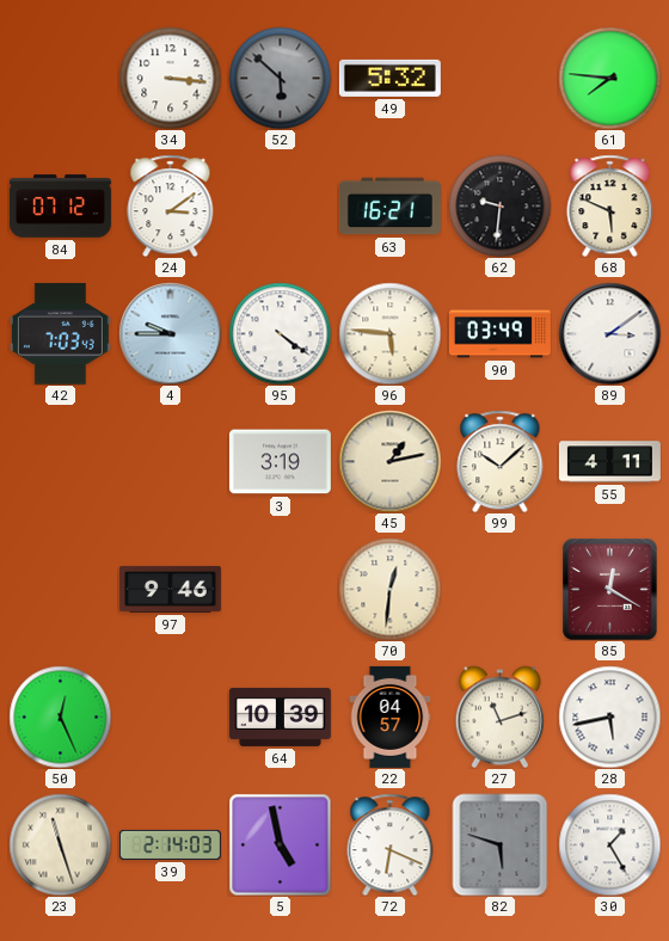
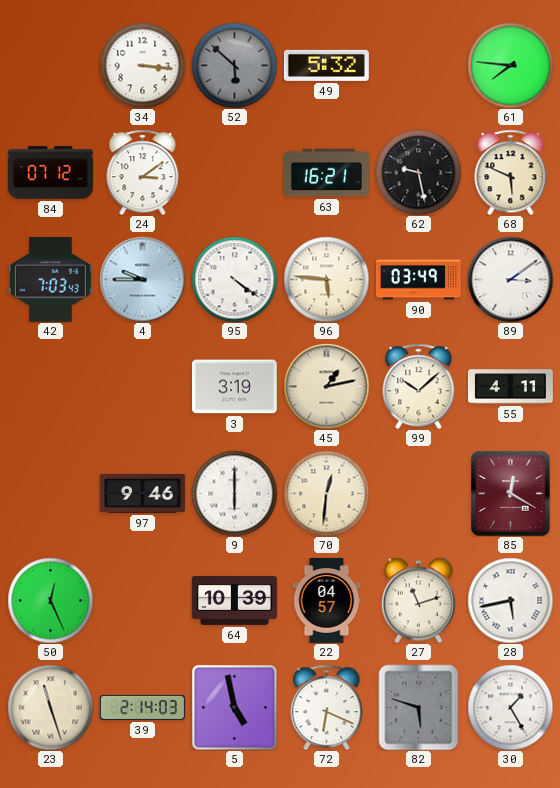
62: 9:31 -> 9:28 (418, 172)
9: none -> 6:00 (234, 493)
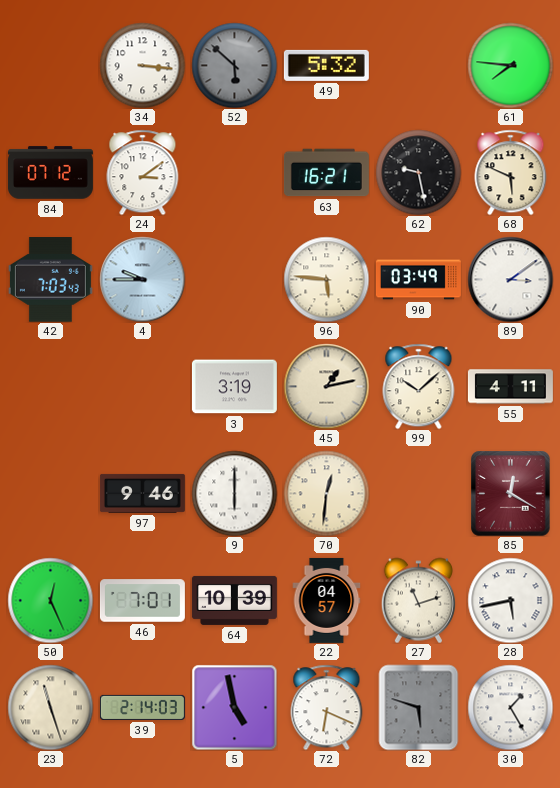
95: 4:21 -> none (234, 279)
46: none -> 7:01 (142, 601)
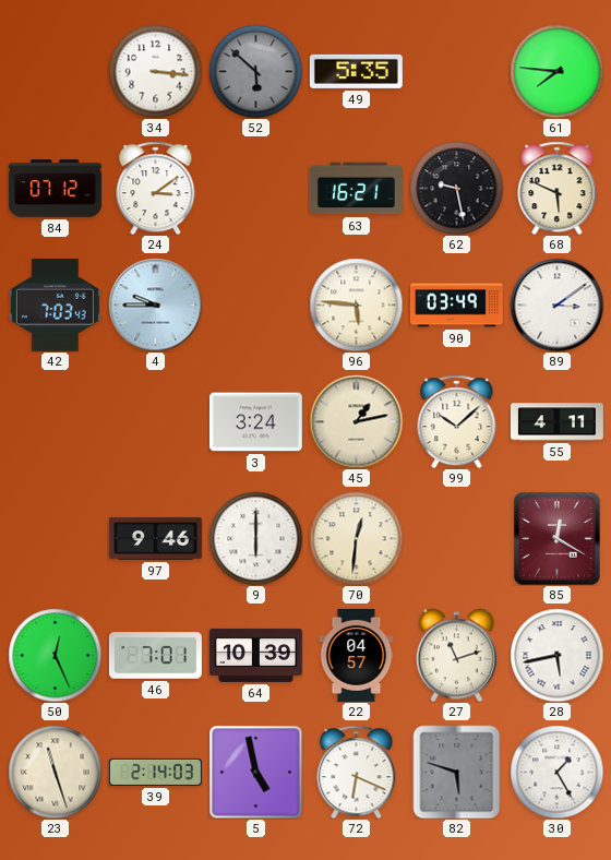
49: 5:32 -> 5:35 (356, 71)
3: 3:19 -> 3:24 (255, 422)
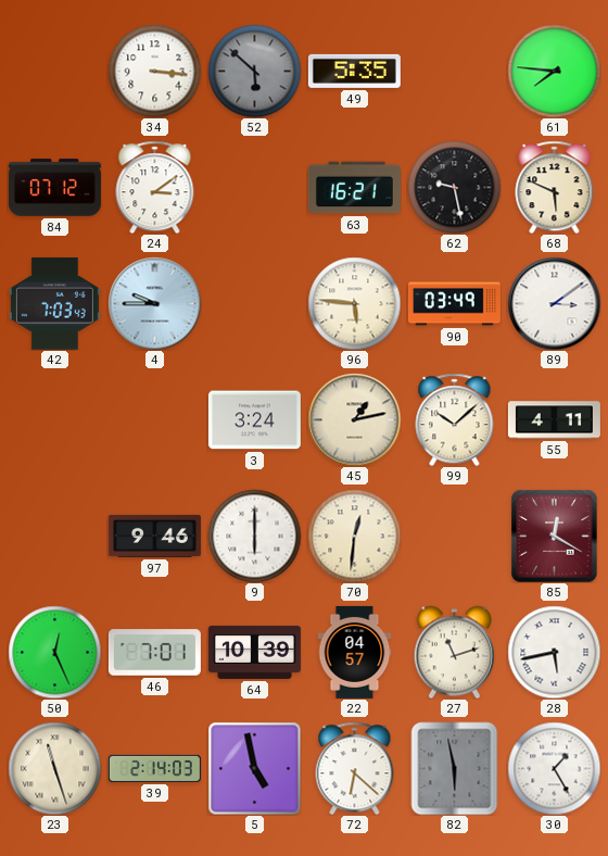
72: 6:19 -> 6:22 (355, 768)
82: 5:48 -> 5:58 (455, 768)
